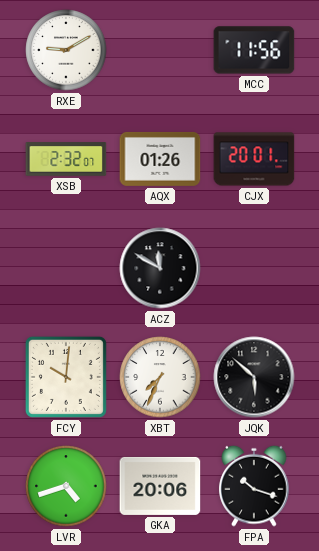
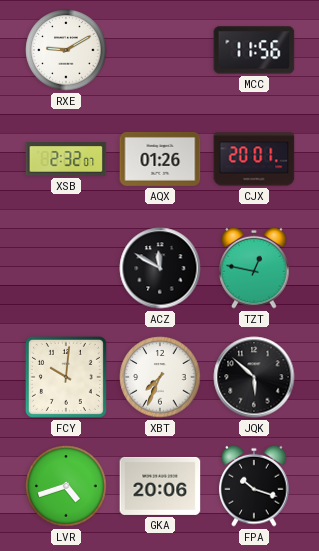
TZT: none -> 12:47 (254, 268)
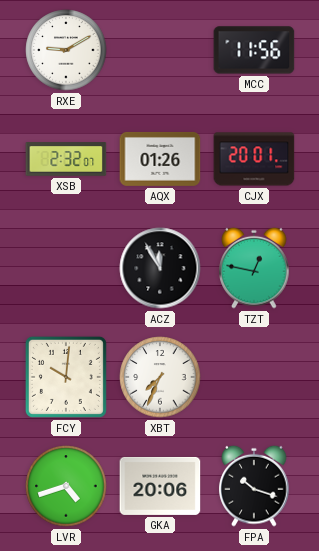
ACZ: 11:50 -> 11:55 (160, 268)
JQK: 5:52 -> none (254, 377)
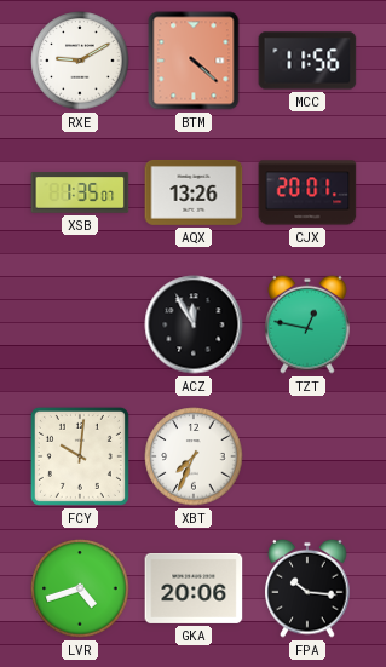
BTM: none -> 4:22 (194, 61)
XSB: 2:32 -> 1:35 (80, 192)
AQX: 01:26 -> 13:26 (194, 192)
FPA: 10:18 -> 10:16 (307, 588)
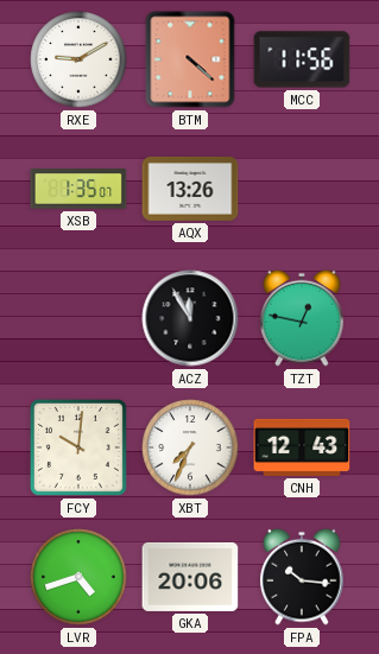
CJX: 20:01 -> none (307, 192)
CNH: none -> 12:43 (302, 447)
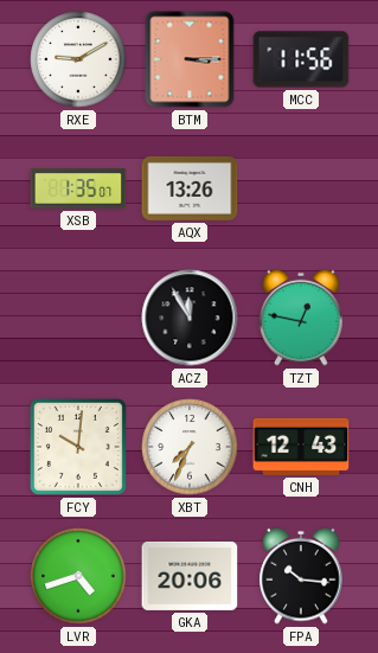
BTM: 4:22 -> 3:15 (190, 59)
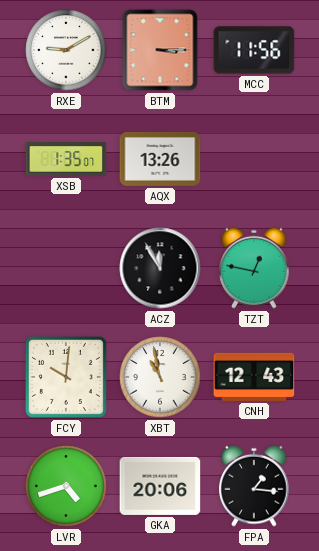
XBT: 7:34 -> 10:58 (160, 377)
FPA: 10:16 -> 1:16 (254, 486)
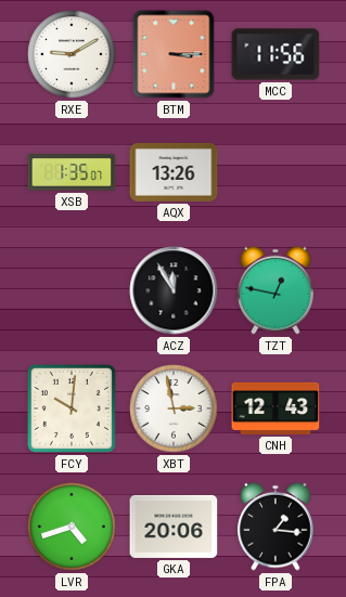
XBT: 10:58 -> 2:58 (174, 408)
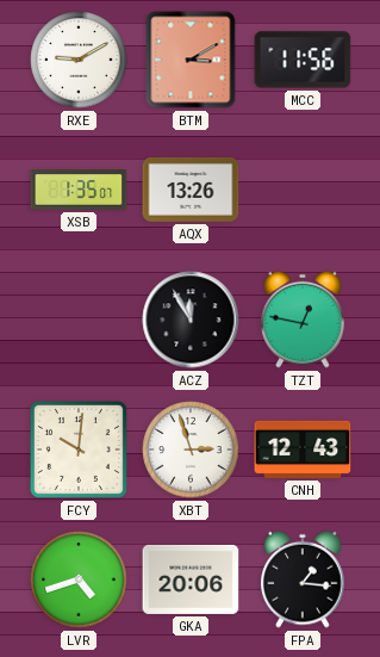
BTM: 3:15 -> 3:10 (191, 60)
XBT: 2:58 -> 2:57 (191, 450)
